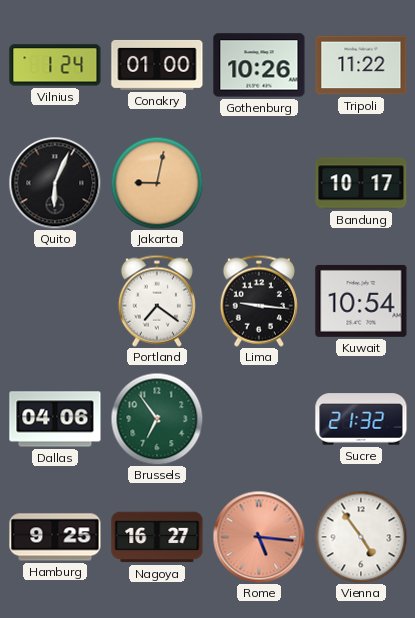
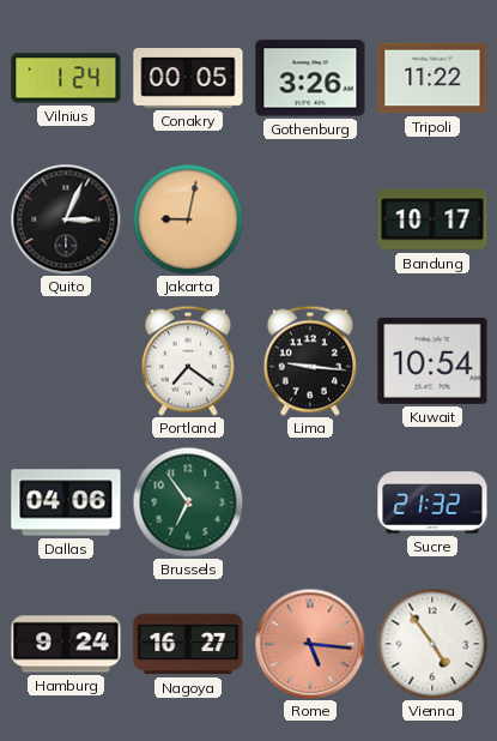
Conakry: 01:00 -> 00:05 (188, 78)
Gothenburg: 10:26 -> 3:26 (310, 78)
Quito: 6:04 -> 3:04 (66, 219)
Hamburg: 9:25 -> 9:24 (66, 644)
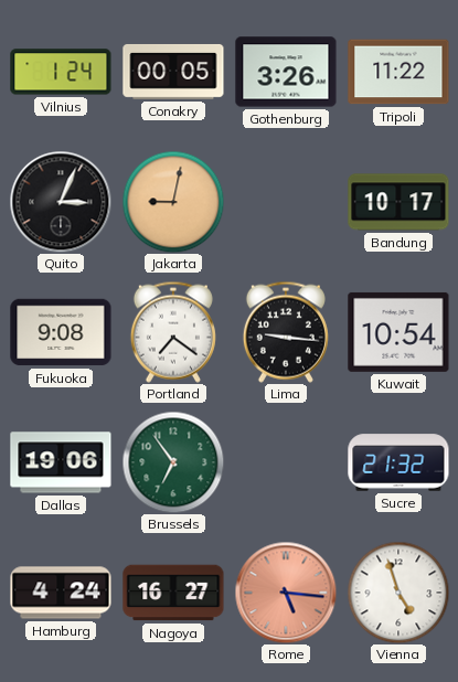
Fukuoka: none -> 9:08 (61, 332)
Dallas: 04:06 -> 19:06 (61, 462)
Hamburg: 9:24 -> 4:24 (61, 593)
Vienna: 4:54 -> 4:57 (398, 593)
